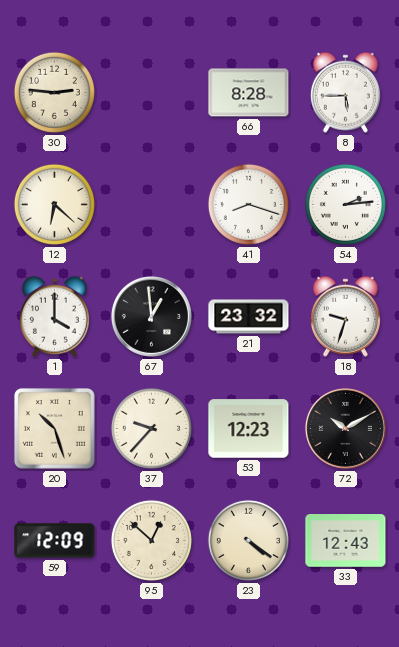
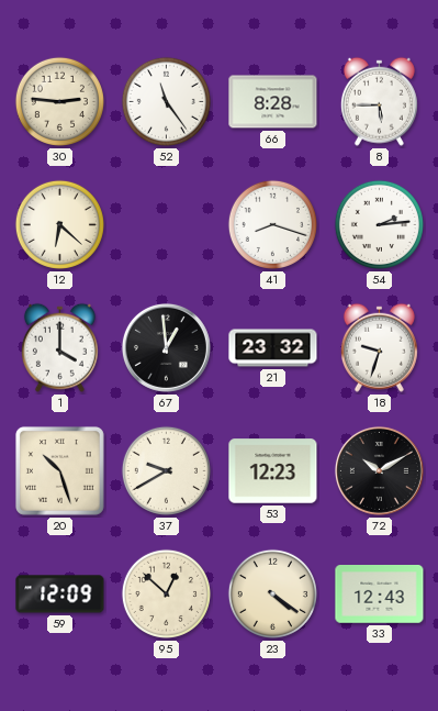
52: none -> 11:24 (166, 101)
37: 9:37 -> 9:40 (166, 470)
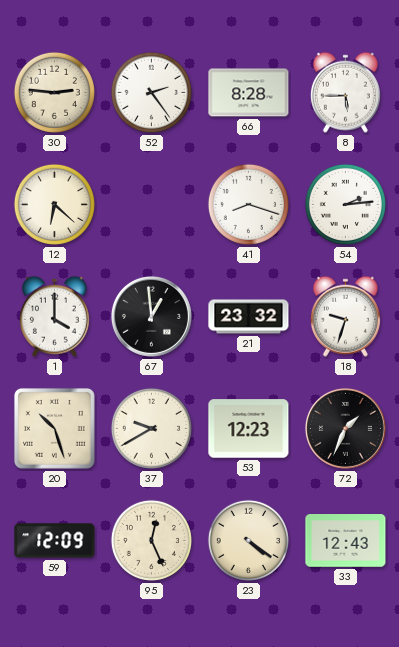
52: 11:24 -> 2:24 (151, 92)
72: 10:10 -> 1:34 (345, 428)
95: 12:52 -> 12:26 (151, 540)
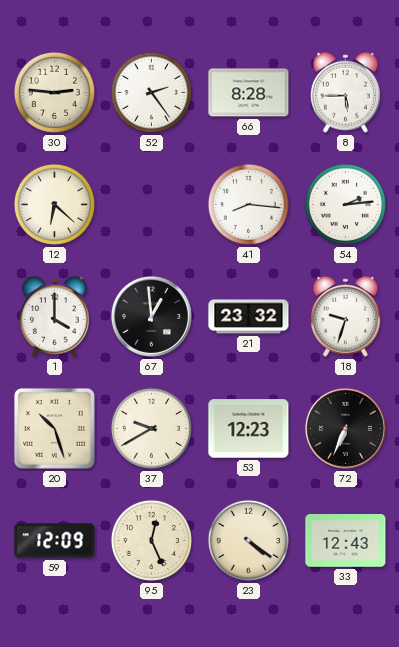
41: 8:18 -> 8:16 (248, 204)
72: 1:34 -> 6:34 (345, 428)
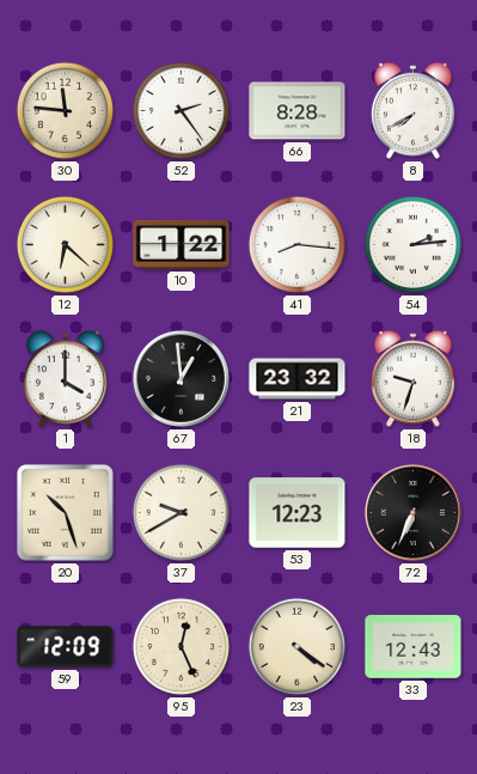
30: 2:46 -> 11:46 (65, 110)
8: 5:45 -> 7:40 (412, 110)
10: none -> 1:22 (182, 244)
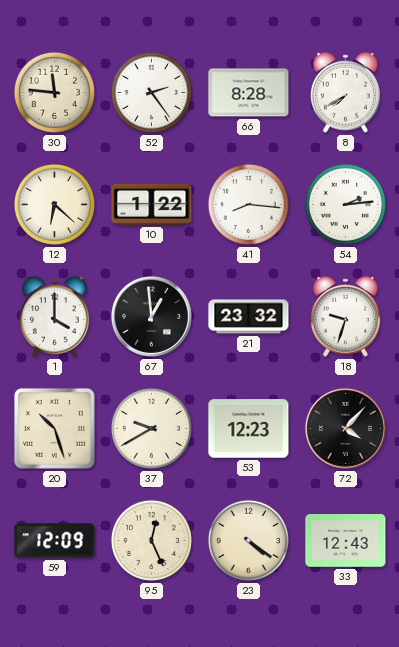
72: 6:34 -> 4:07 (345, 428)
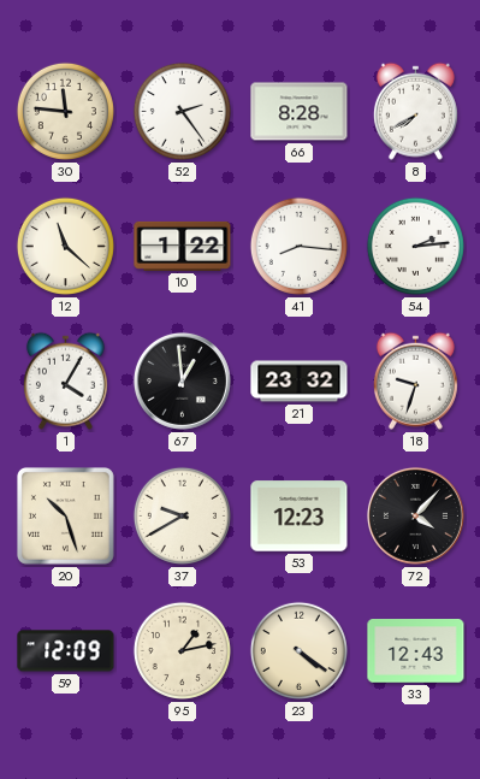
12: 6:22 -> 11:22 (65, 246)
1: 4:00 -> 4:05 (65, 380)
95: 12:26 -> 1:13 (182, 650)
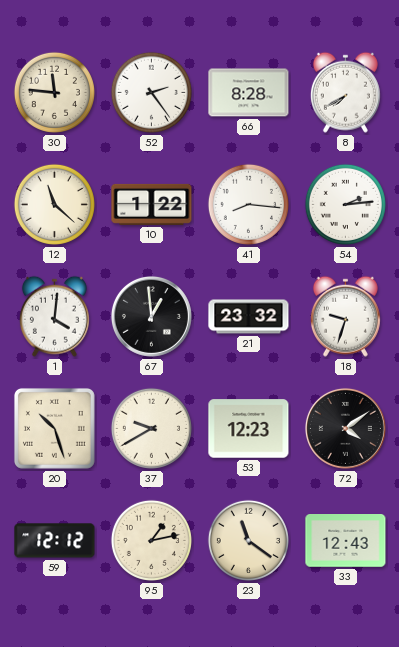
1: 4:05 -> 4:01 (54, 316)
72: 4:07 -> 4:09 (345, 428)
59: 12:09 -> 12:12 (55, 541)
23: 4:21 -> 11:21 (248, 540)
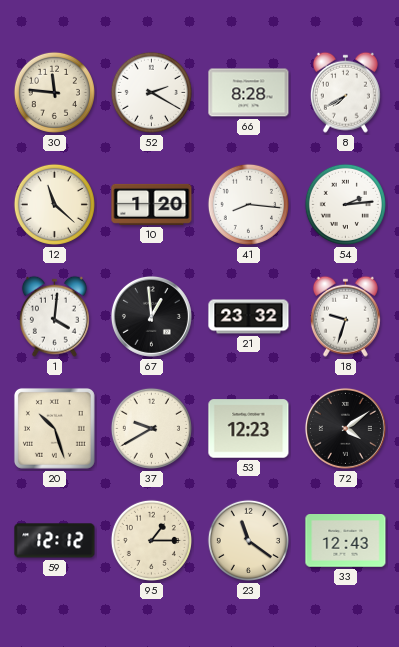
52: 2:24 -> 2:20 (151, 92)
10: 1:22 -> 1:20 (152, 204)
95: 1:13 -> 1:15 (151, 540)
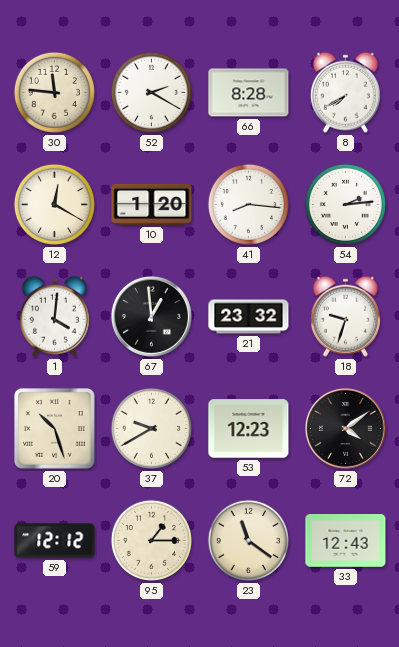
12: 11:22 -> 12:20 (54, 204)
